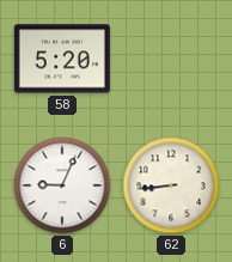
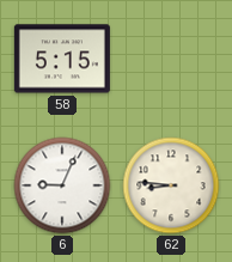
58: 5:20 -> 5:15 (62, 59)
62: 8:44 -> 8:46 (171, 185)
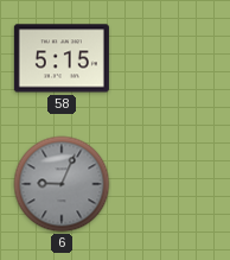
6 dial: white -> grey (62, 184)
62: 8:46 -> none (171, 185)
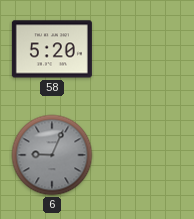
58: 5:15 -> 5:20 (52, 49)
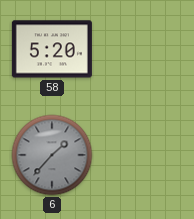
6: 9:04 -> 1:37 (52, 155)
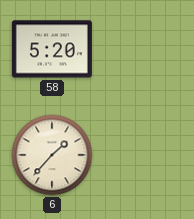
6 dial: grey -> cream (52, 155)
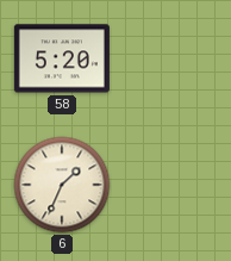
6: 1:37 -> 1:34 (62, 185)
